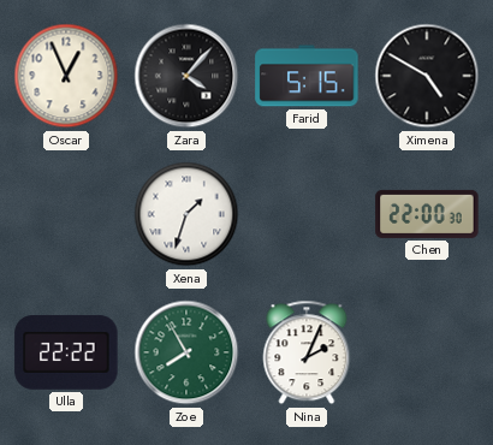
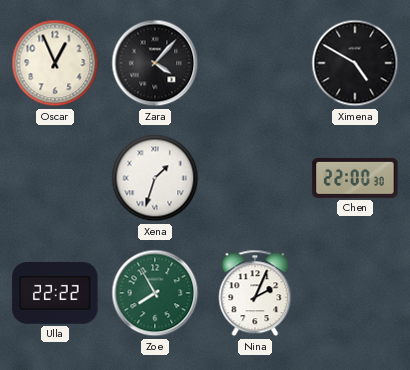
Farid: 5:15 -> none (307, 76)
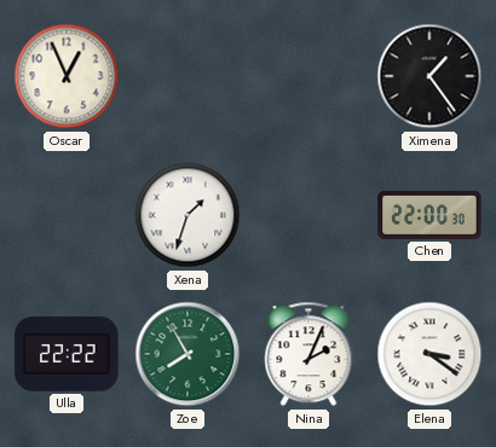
Zara: 4:07 -> none (155, 63)
Ximena: 4:50 -> 1:24 (429, 76)
Elena: none -> 3:21 (429, 354)
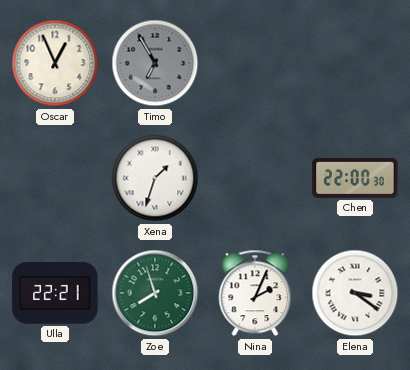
Timo: none -> 6:55 (155, 63)
Ximena: 1:24 -> none (429, 76)
Ulla: 22:22 -> 22:21 (55, 293)
Zoe: 7:55 -> 7:57 (155, 293)
